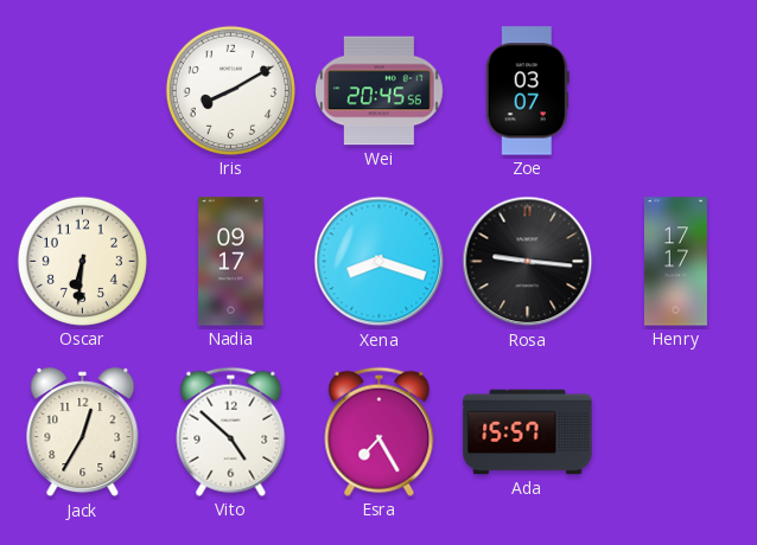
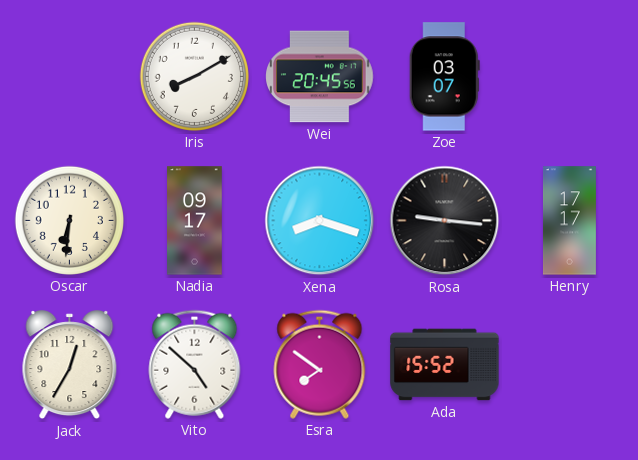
Esra: 7:25 -> 7:51 (320, 364)
Ada: 15:57 -> 15:52 (445, 365)
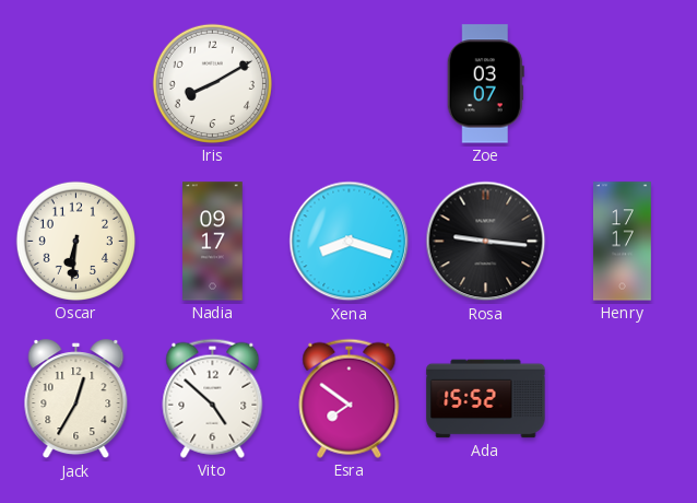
Wei: 20:45 -> none (320, 77)
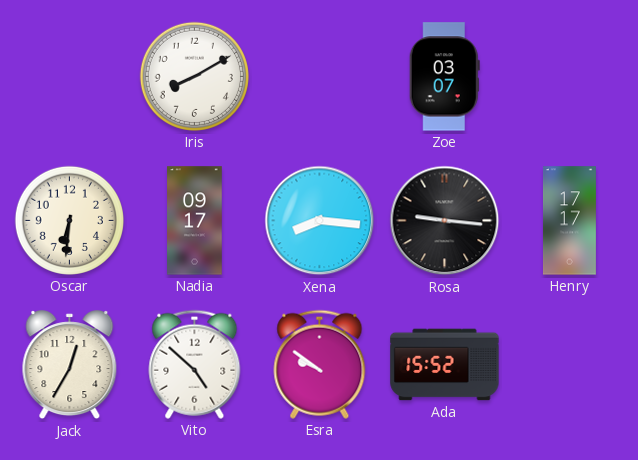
Xena: 8:18 -> 8:16 (320, 221)
Esra: 7:51 -> 9:51 (320, 364)
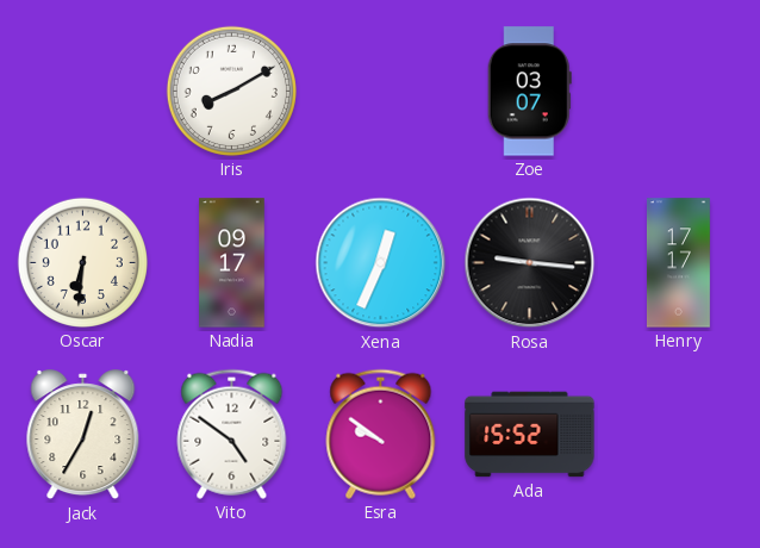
Xena: 8:16 -> 12:34 (381, 263)
Vito: 4:52 -> 4:51 (232, 434)
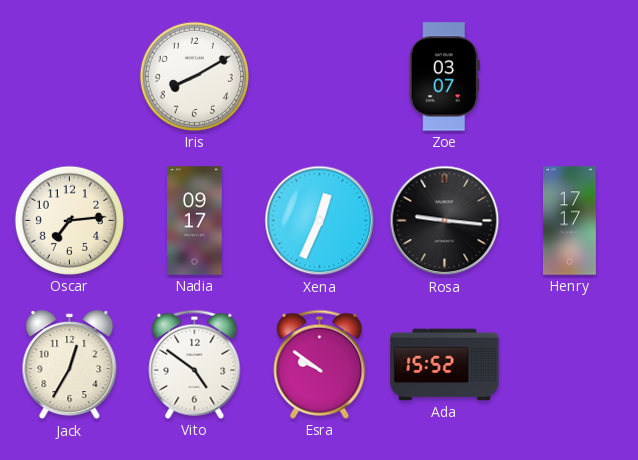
Oscar: 6:31 -> 7:14 (69, 220)
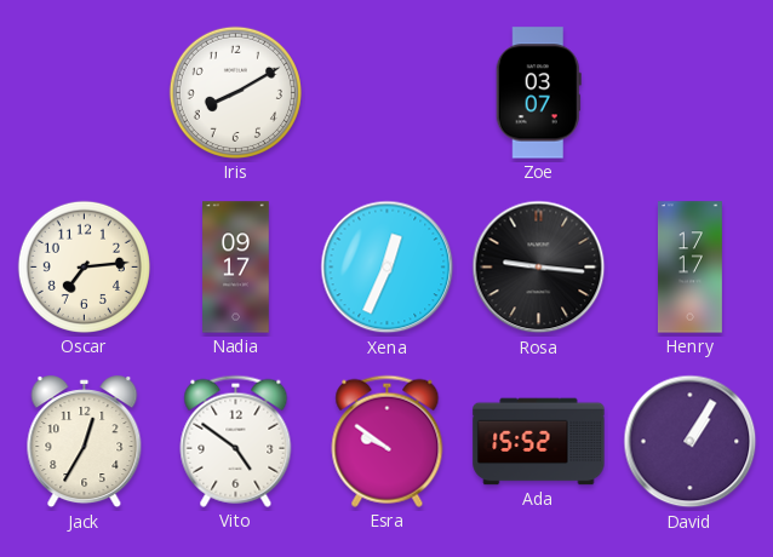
David: none -> 1:05 (691, 442)
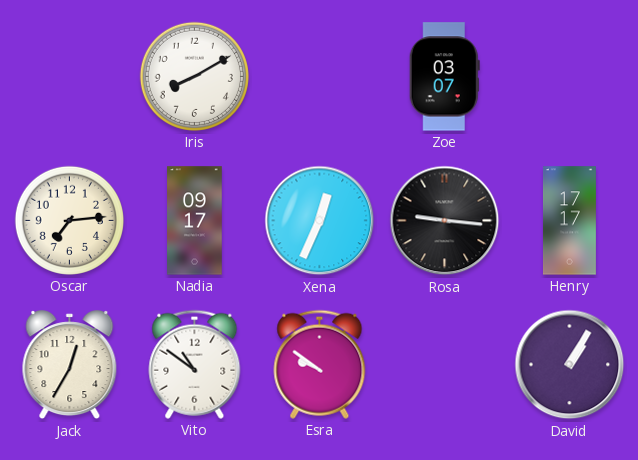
Vito: 4:51 -> 10:51 (195, 364)
Ada: 15:52 -> none (539, 442)
